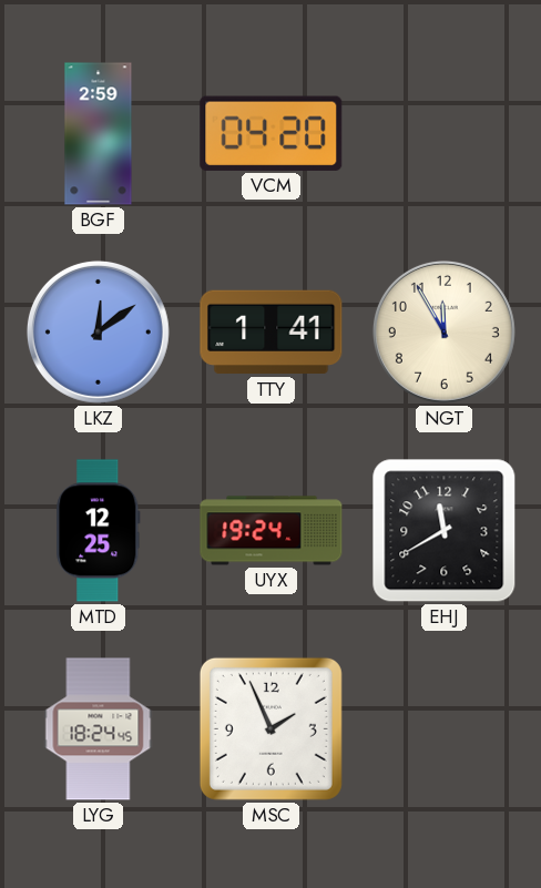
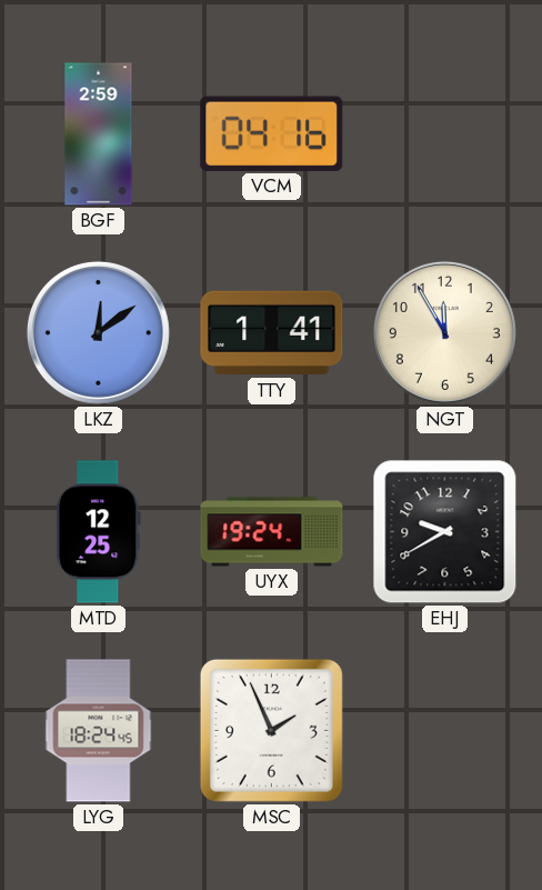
VCM: 04:20 -> 04:16 (272, 133)
EHJ: 11:40 -> 9:40 (445, 532)
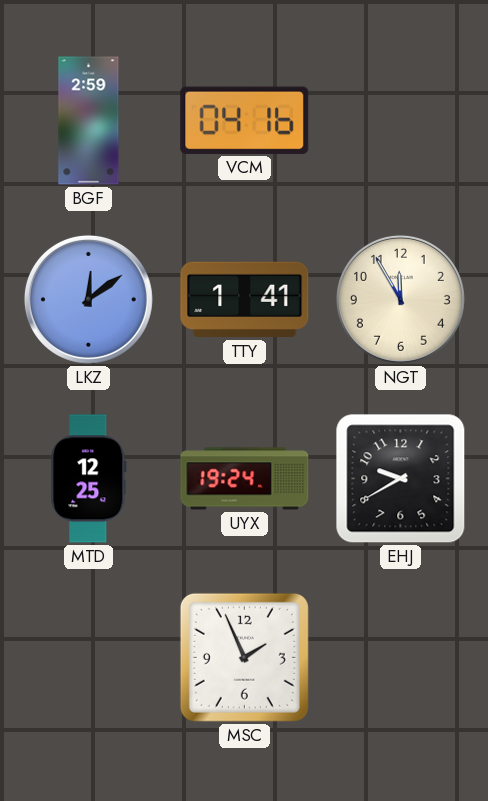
LYG: 18:24 -> none (99, 731)
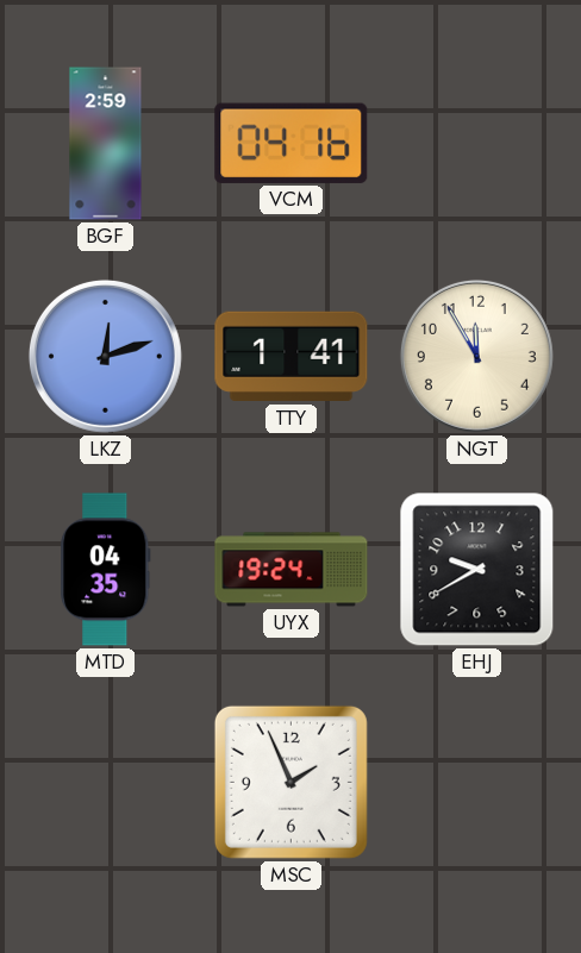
LKZ: 12:09 -> 12:12 (105, 356)
MTD: 12:25 -> 04:35 (106, 570)
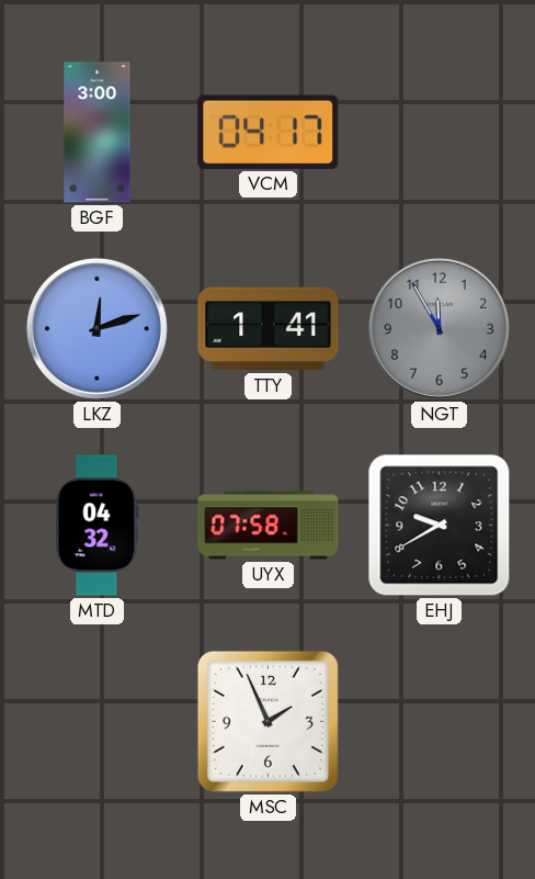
BGF: 2:59 -> 3:00 (98, 133)
VCM: 04:16 -> 04:17 (269, 132)
NGT dial: cream -> grey (439, 328)
MTD: 04:35 -> 04:32 (98, 526)
UYX: 19:24 -> 07:58 (269, 526)
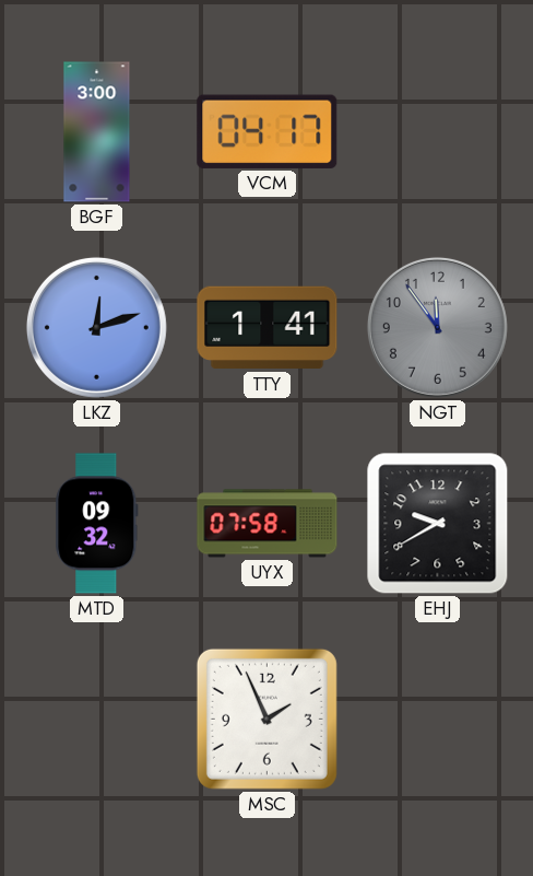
NGT: 11:55 -> 11:54 (437, 327)
MTD: 04:32 -> 09:32 (97, 524)
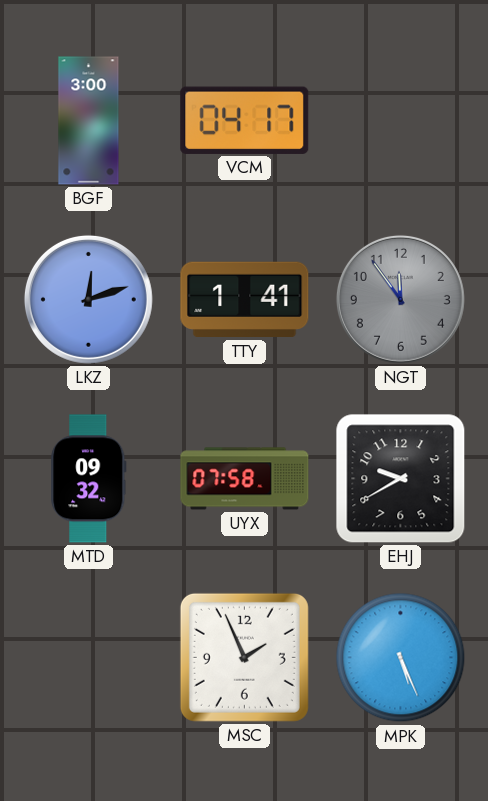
MPK: none -> 5:26 (401, 658)
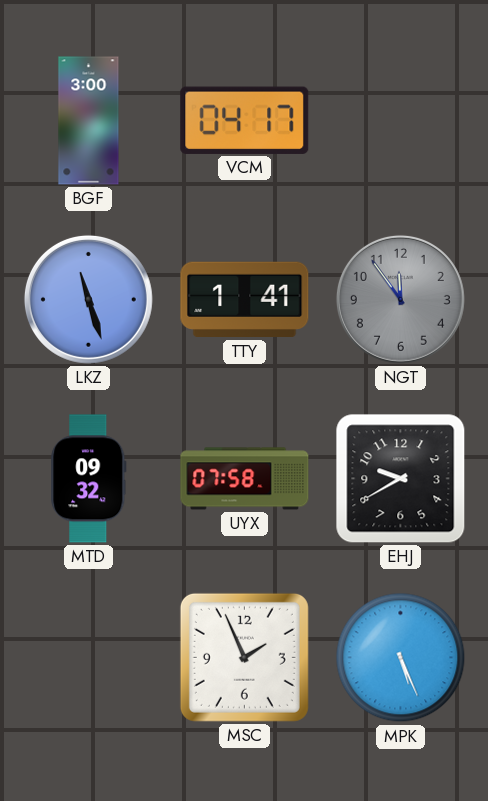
LKZ: 12:12 -> 11:27 (88, 299)
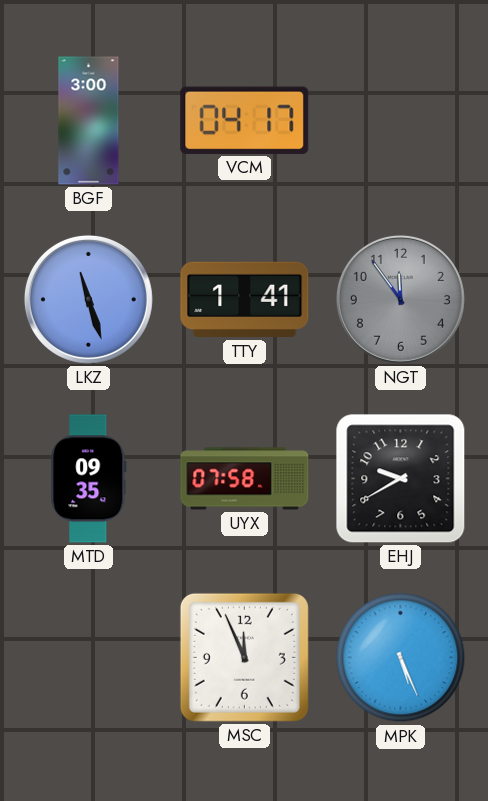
MTD: 09:32 -> 09:35 (89, 479)
MSC: 1:56 -> 11:56 (244, 657)
